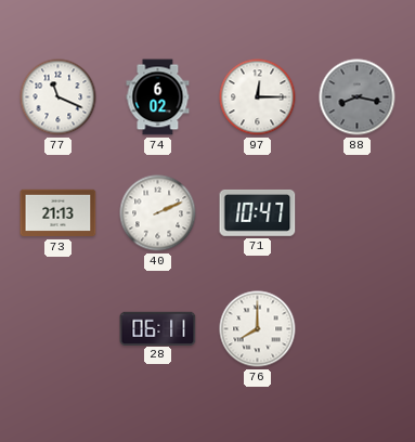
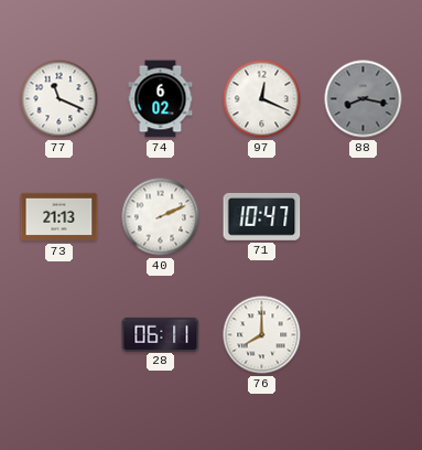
97: 12:15 -> 12:19 (262, 99)
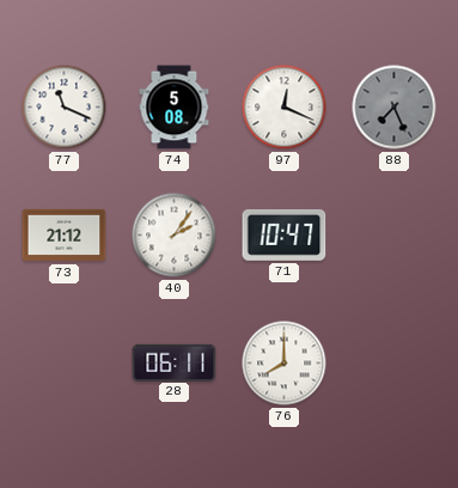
74: 6:02 -> 5:08 (175, 108)
88: 8:17 -> 7:26 (395, 108)
73: 21:13 -> 21:12 (65, 236)
40: 2:11 -> 2:06 (175, 236)
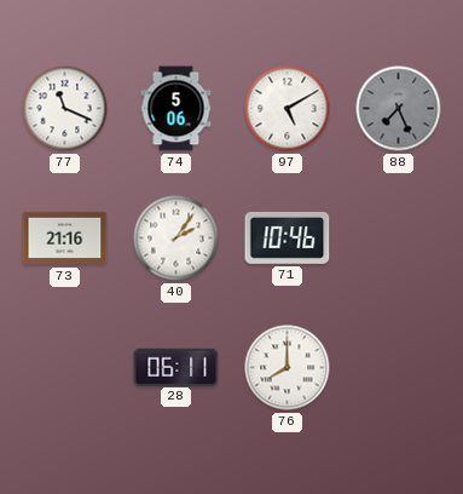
74: 5:08 -> 5:06 (176, 109)
97: 12:19 -> 5:10 (288, 109)
73: 21:12 -> 21:16 (65, 239)
71: 10:47 -> 10:46 (288, 237)
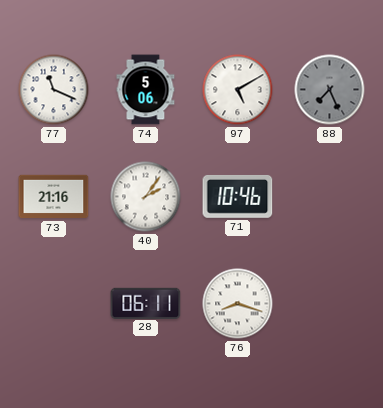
76: 8:00 -> 8:18 (238, 304)
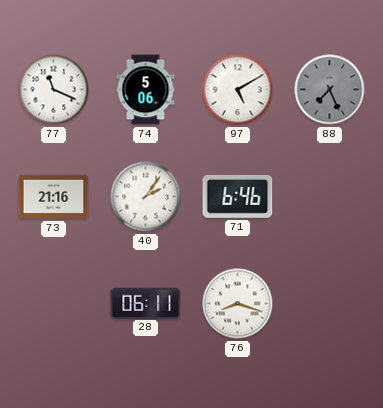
71: 10:46 -> 6:46 (238, 196)
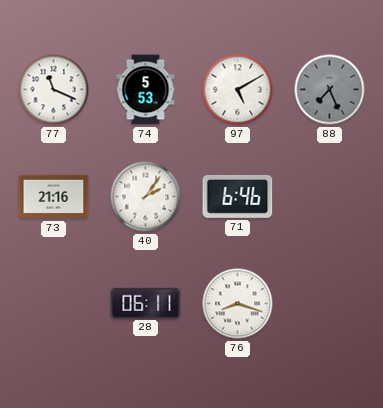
74: 5:06 -> 5:53 (146, 90)
